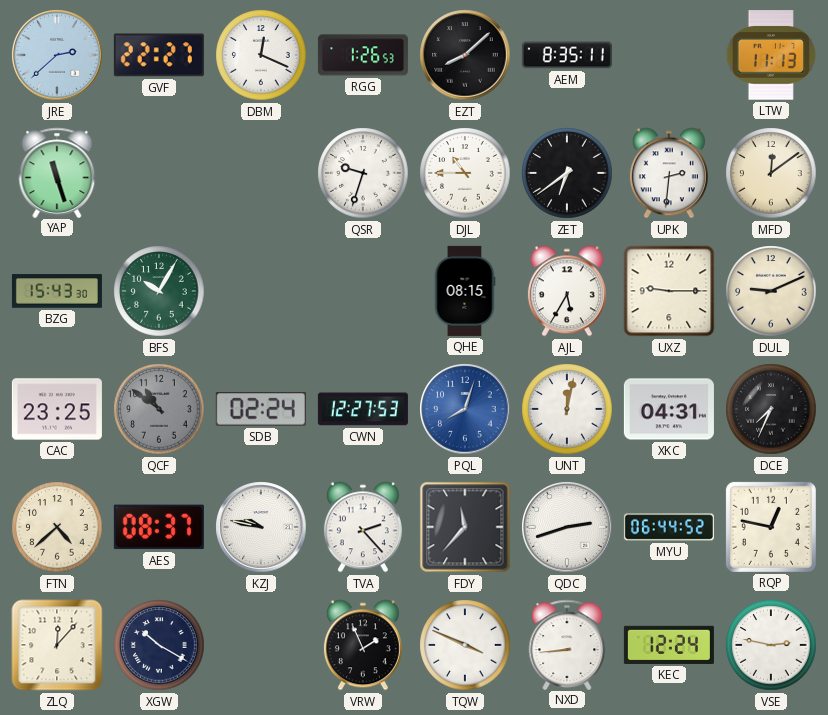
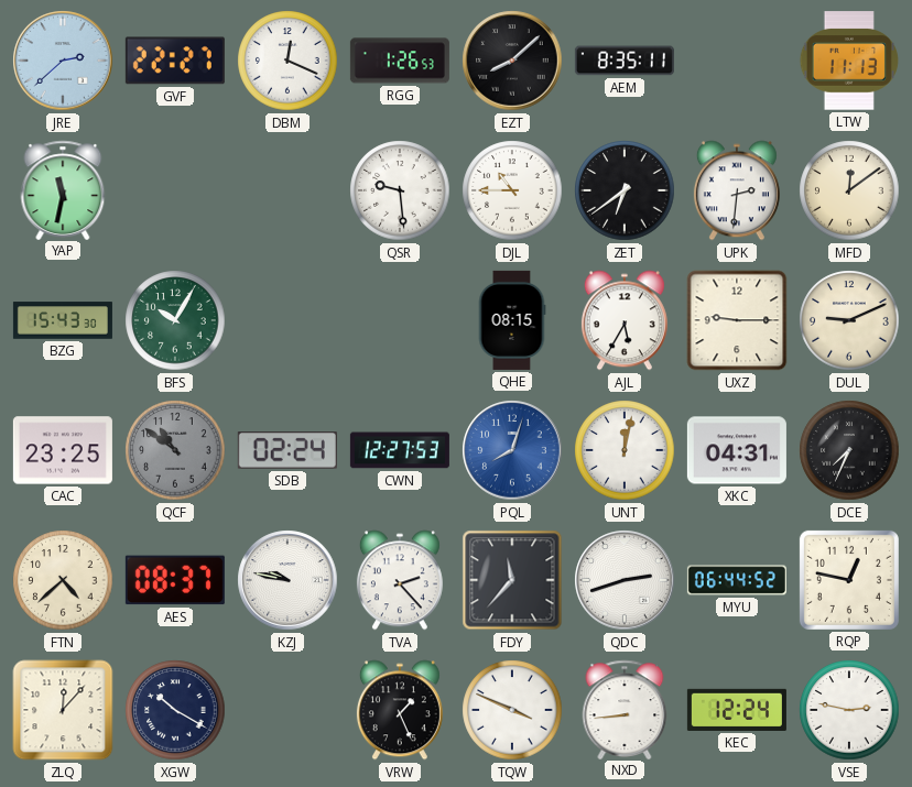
YAP: 11:27 -> 11:32 (63, 189)
QSR: 9:33 -> 9:29 (400, 190)
VRW: 1:56 -> 1:26 (400, 710)
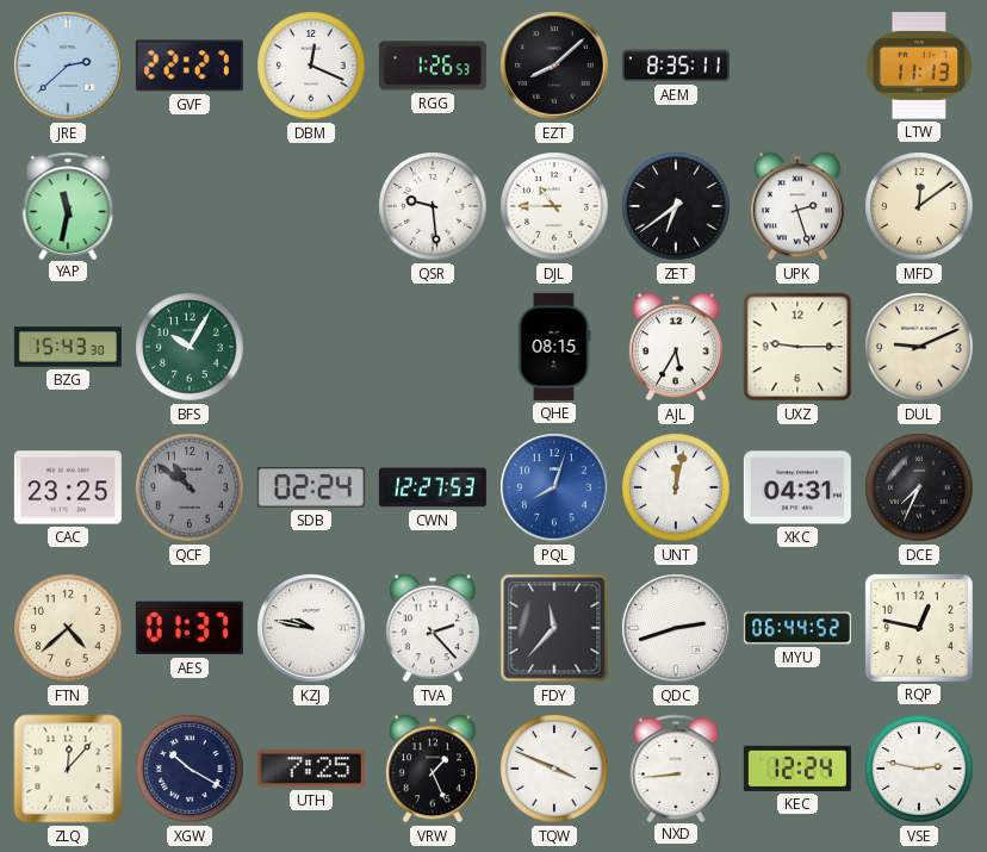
UPK: 2:31 -> 2:27 (797, 206)
AES: 08:37 -> 01:37 (190, 628)
UTH: none -> 7:25 (311, 769)
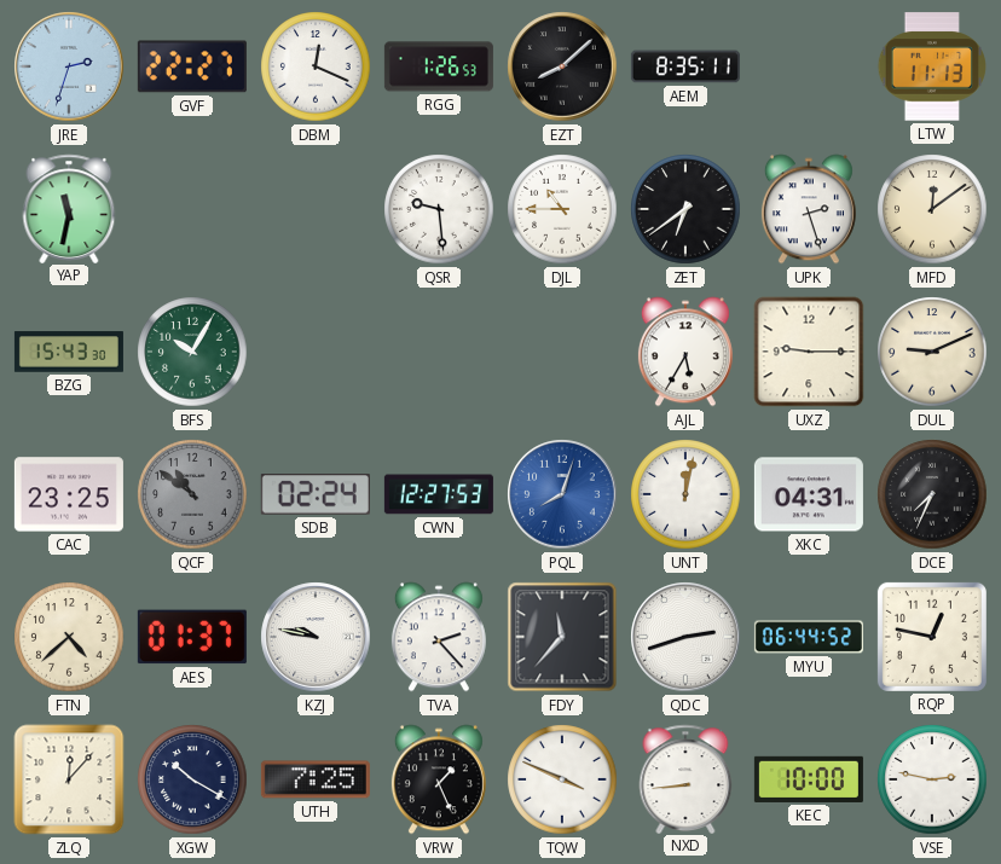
JRE: 2:38 -> 2:33 (69, 66)
QHE: 08:15 -> none (554, 347)
KEC: 12:24 -> 10:00 (809, 779)
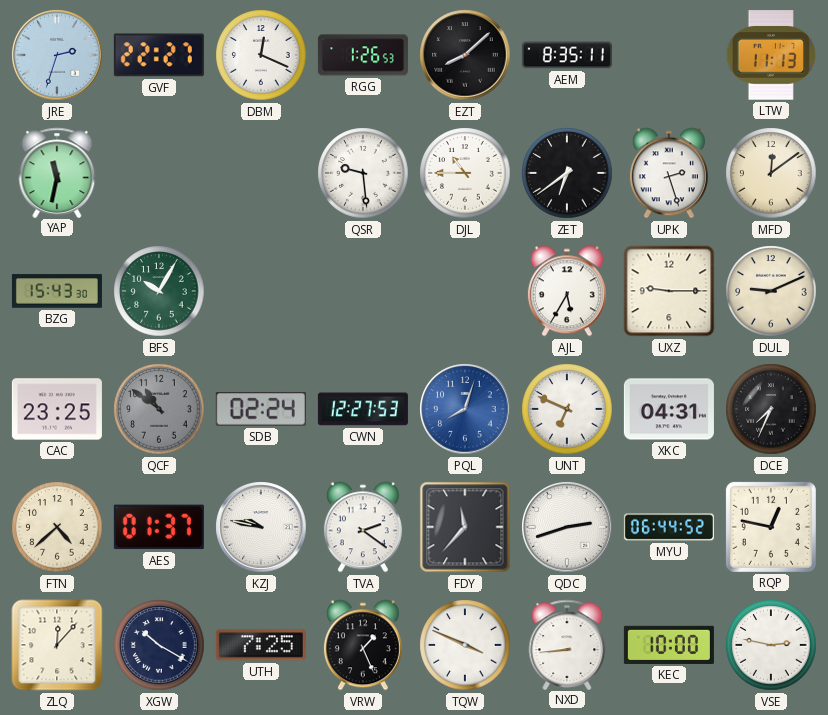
UNT: 12:02 -> 6:49 (567, 409)
TVA: 2:23 -> 2:21 (363, 527)
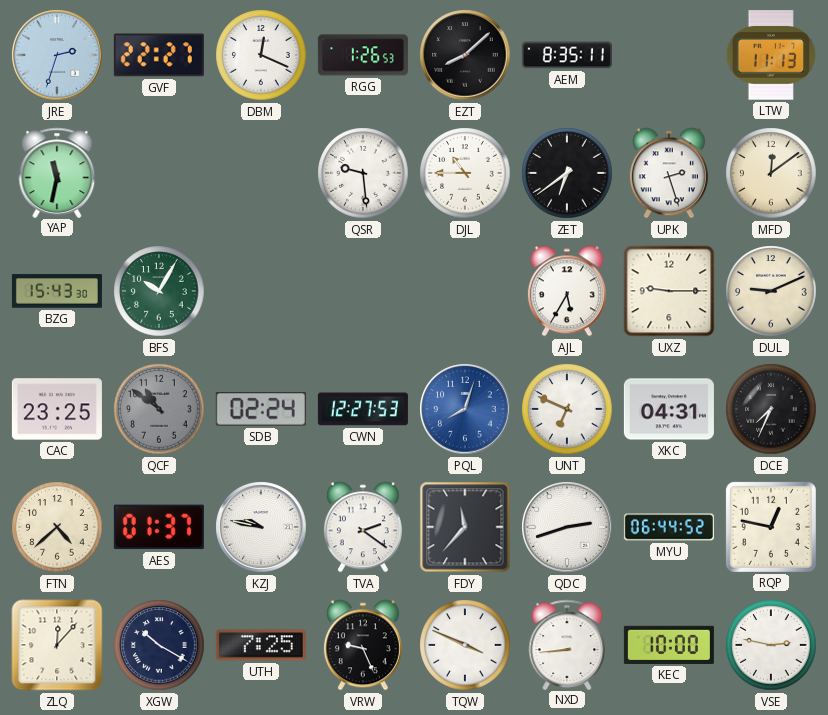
VRW: 1:26 -> 9:26 (363, 645)
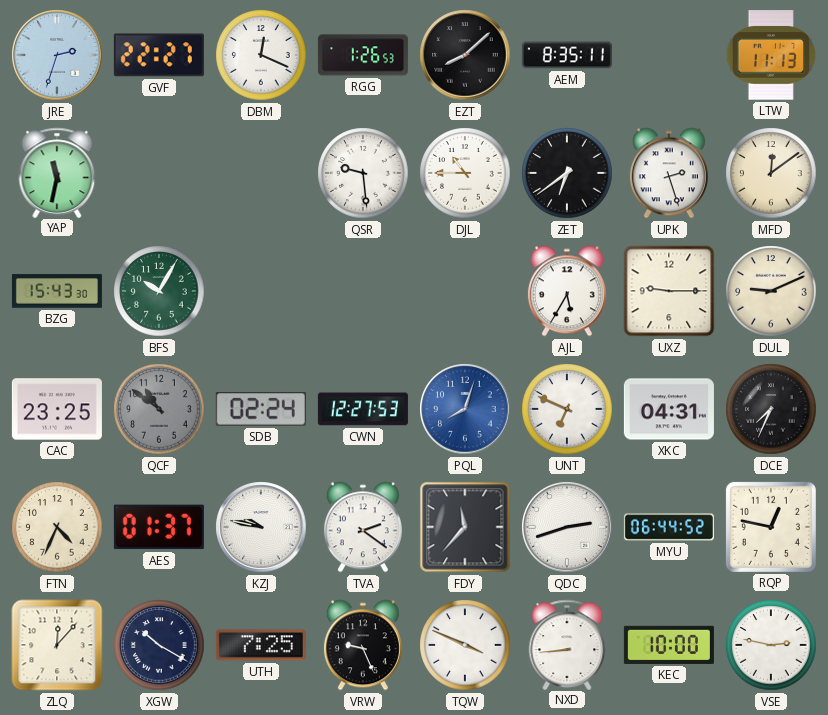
FTN: 4:38 -> 4:34 (57, 527)
